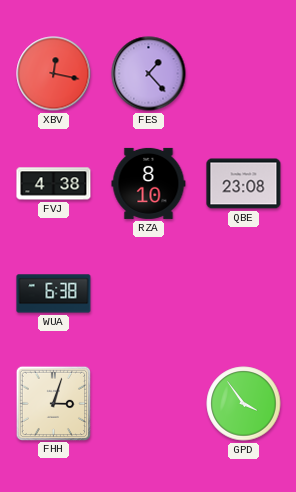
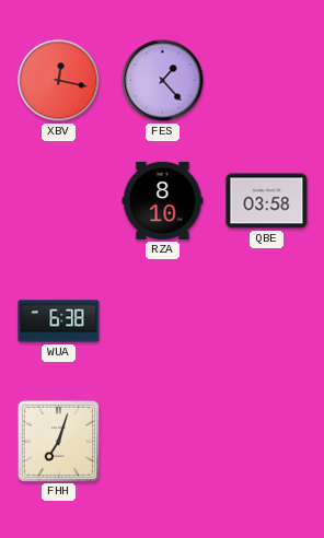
FVJ: 4:38 -> none (54, 184)
QBE: 23:08 -> 03:58 (267, 201)
FHH: 3:03 -> 7:03 (58, 441)
GPD: 3:54 -> none (244, 404)
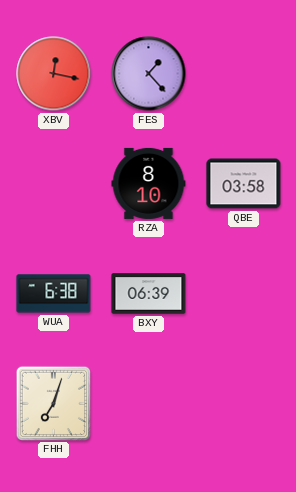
BXY: none -> 06:39 (149, 294)
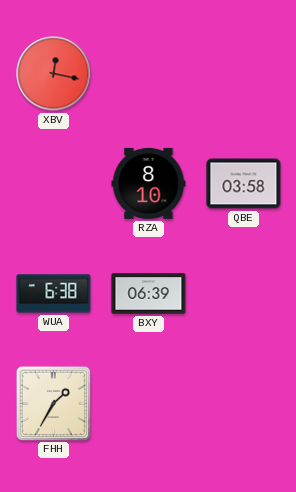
FES: 1:23 -> none (149, 74)
FHH: 7:03 -> 1:35 (53, 403)
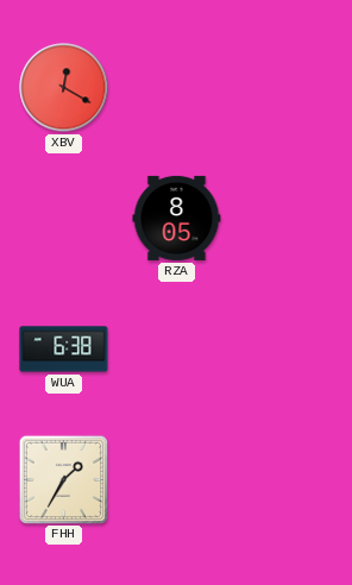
XBV: 12:17 -> 12:20 (64, 88)
RZA: 8:10 -> 8:05 (177, 218)
QBE: 03:58 -> none (244, 184)
BXY: 06:39 -> none (149, 294)
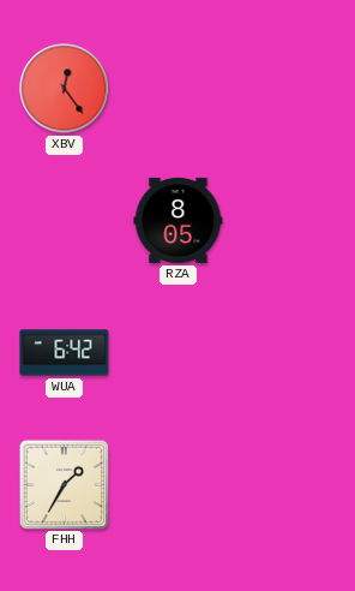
XBV: 12:20 -> 12:24 (65, 89)
WUA: 6:38 -> 6:42 (65, 353)
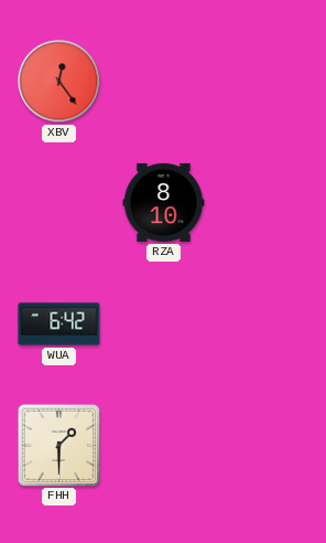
RZA: 8:05 -> 8:10 (164, 202)
FHH: 1:35 -> 1:30 (58, 445)
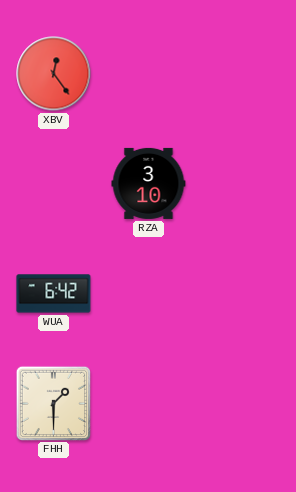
RZA: 8:10 -> 3:10 (149, 183)
